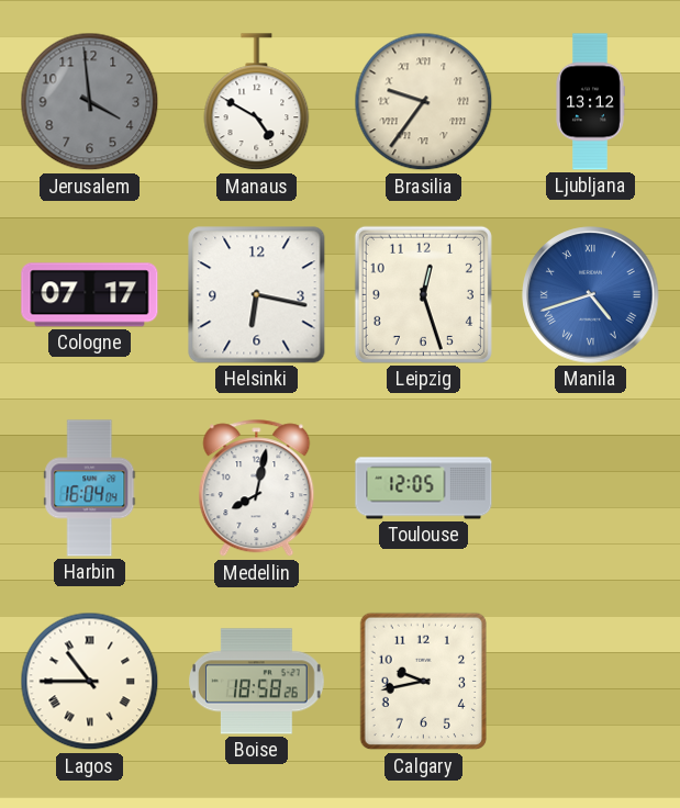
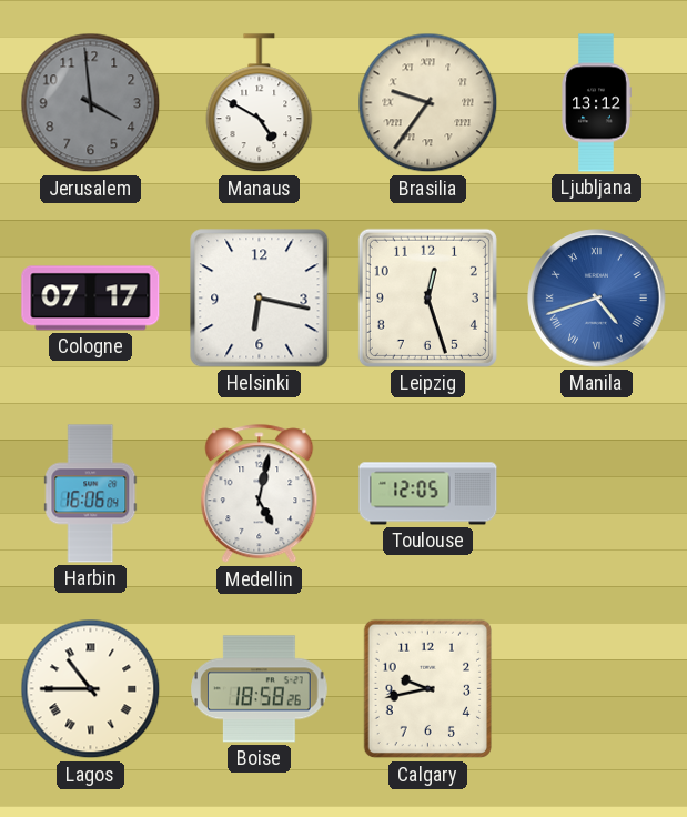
Harbin: 16:04 -> 16:06 (91, 494)
Medellin: 8:02 -> 5:02 (260, 494)
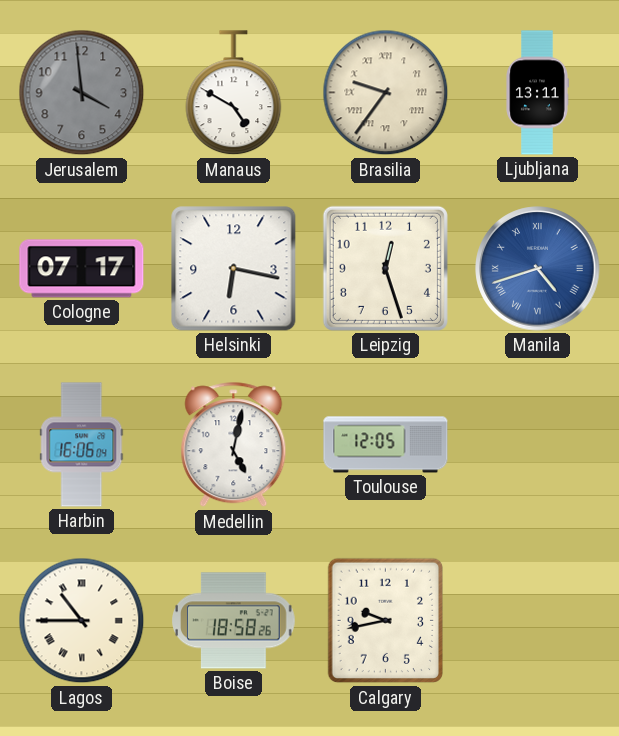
Ljubljana: 13:12 -> 13:11 (537, 93)
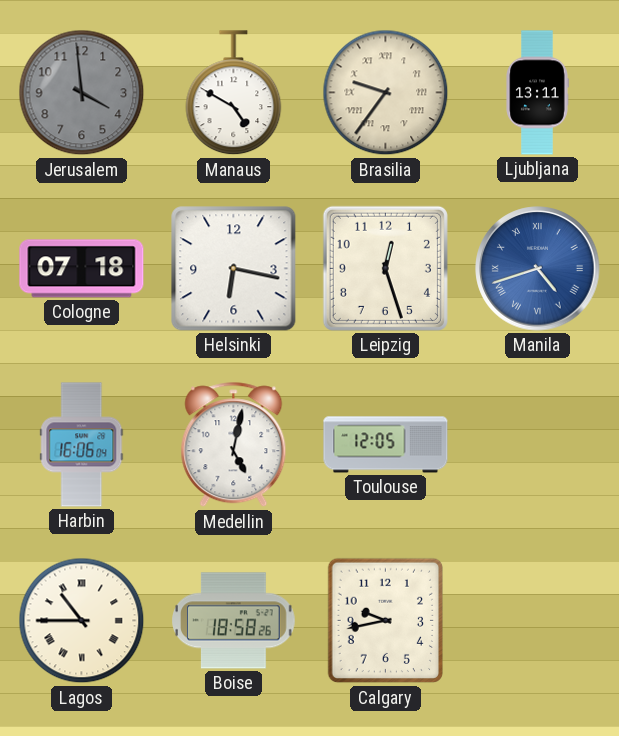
Cologne: 07:17 -> 07:18 (82, 269)
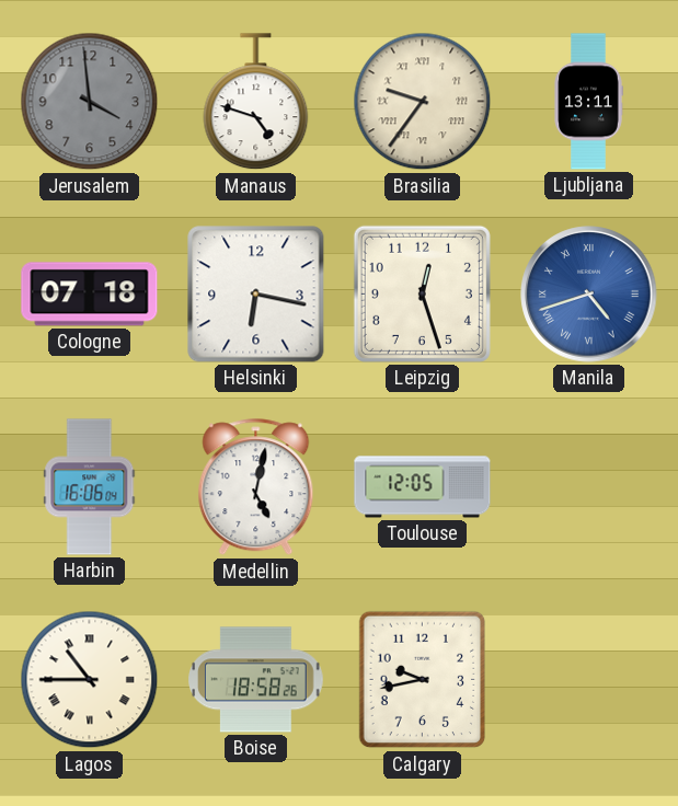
Manaus: 4:50 -> 4:48 (256, 102)
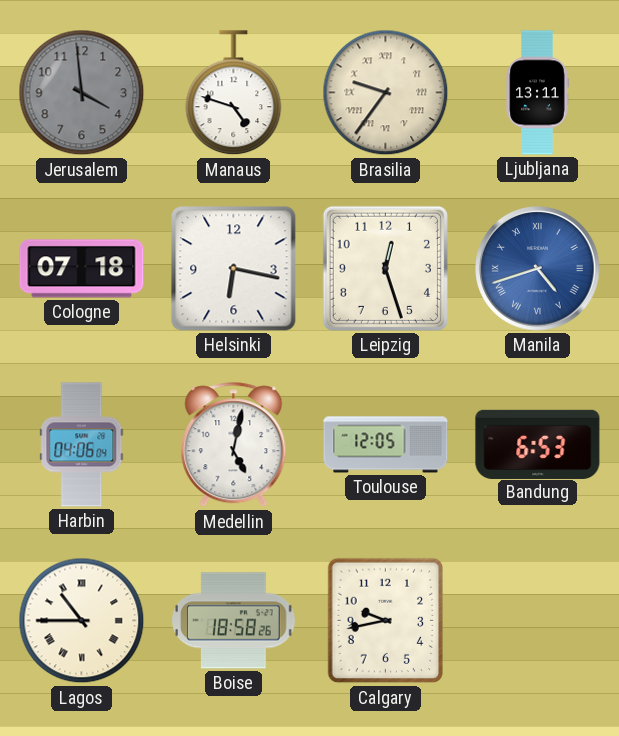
Harbin: 16:06 -> 04:06 (82, 445)
Bandung: none -> 6:53 (538, 444)
